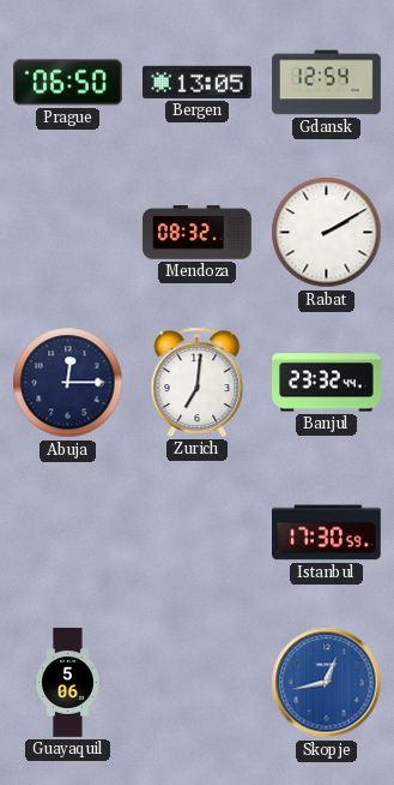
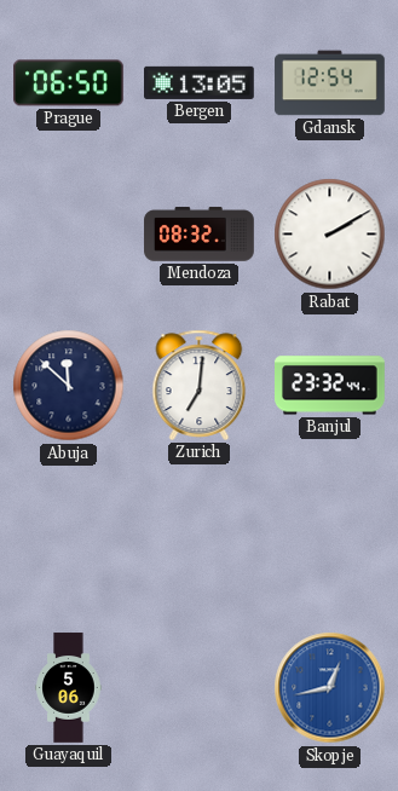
Abuja: 12:15 -> 11:52 (69, 386)
Istanbul: 17:30 -> none (327, 533)
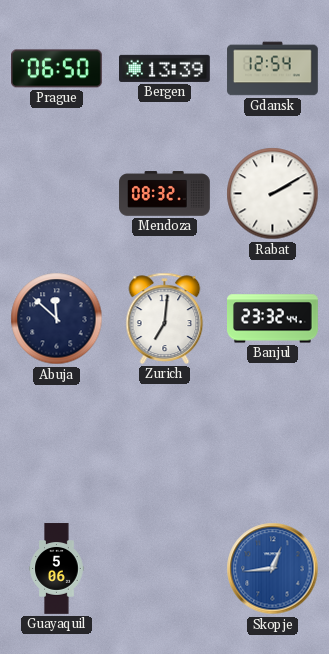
Bergen: 13:05 -> 13:39 (165, 68)
Skopje: 12:43 -> 12:44 (273, 569)
